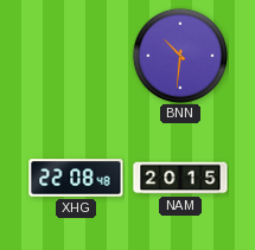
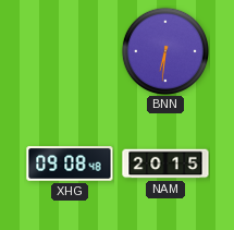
BNN: 10:31 -> 6:31 (164, 50)
XHG: 22:08 -> 09:08 (70, 164)
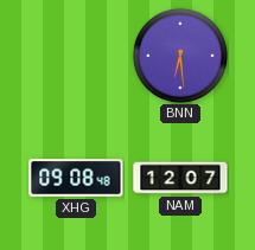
BNN: 6:31 -> 6:29 (179, 55)
NAM: 20:15 -> 12:07 (180, 178)
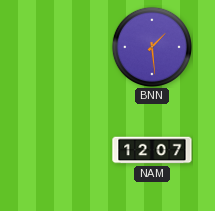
BNN: 6:29 -> 1:29 (151, 46)
XHG: 09:08 -> none (76, 178)
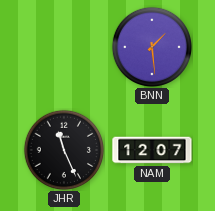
JHR: none -> 11:26 (63, 149)
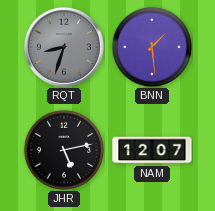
RQT: none -> 8:33 (64, 47)
JHR: 11:26 -> 5:13 (63, 149)
